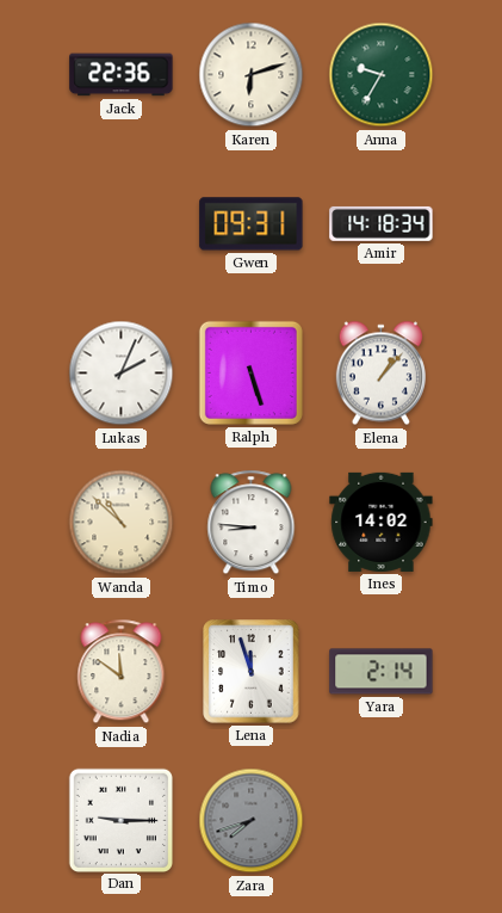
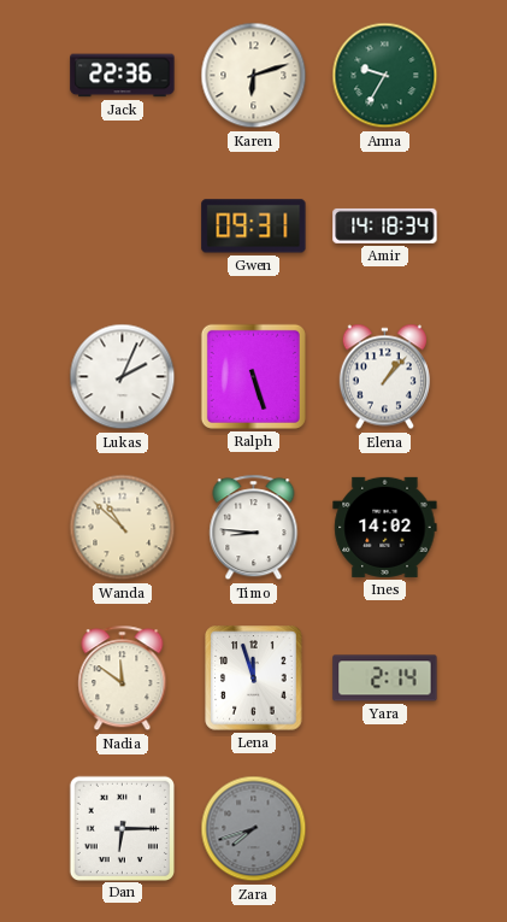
Dan: 9:15 -> 6:15 (122, 828)
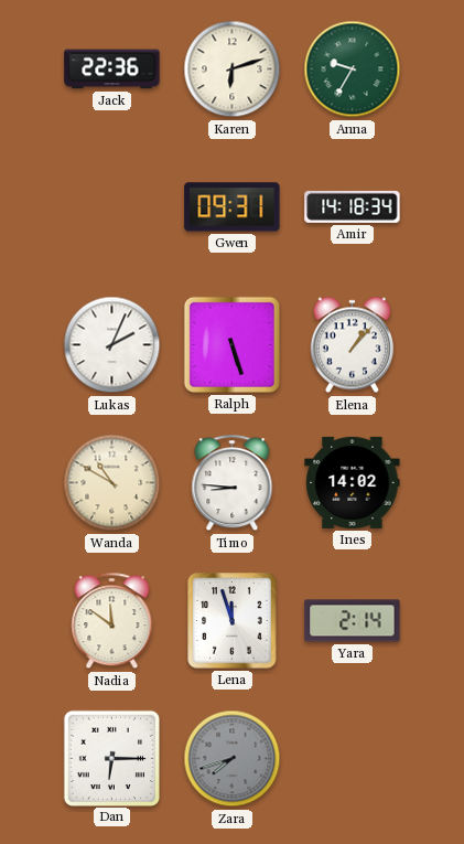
Wanda: 10:52 -> 10:50 (112, 483)
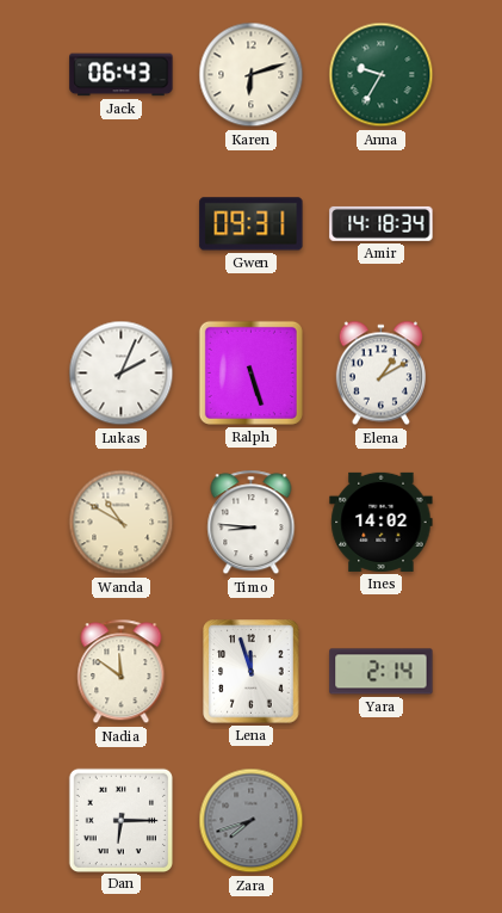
Jack: 22:36 -> 06:43 (122, 75)
Elena: 1:07 -> 1:10 (380, 374)
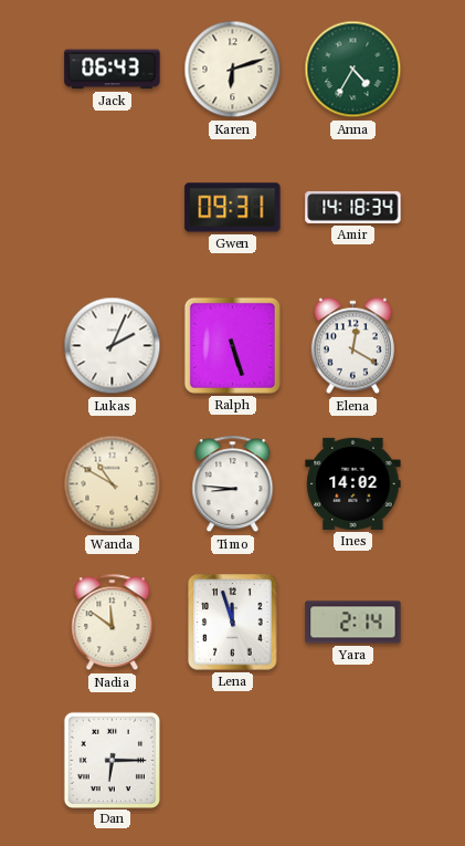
Anna: 9:35 -> 4:35 (353, 70)
Elena: 1:10 -> 12:20 (352, 346)
Zara: 7:42 -> none (252, 821)
